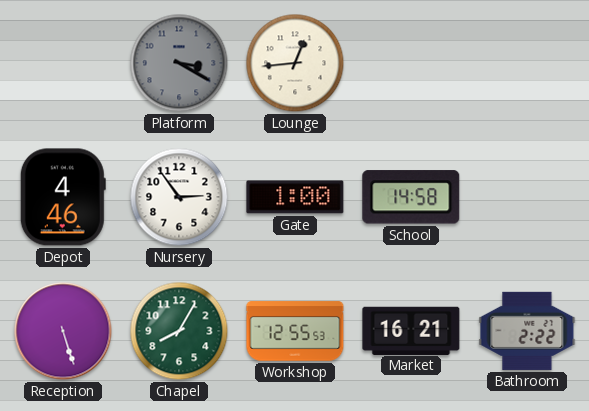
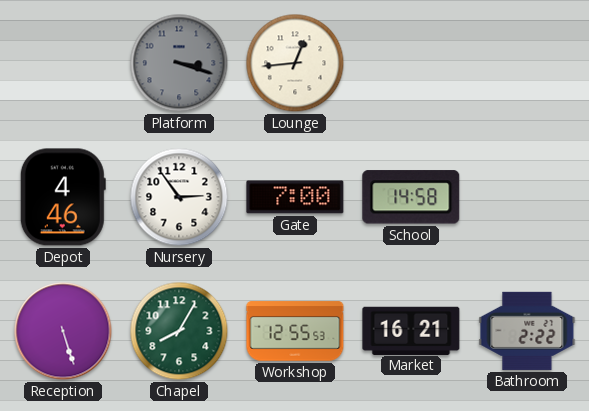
Platform: 3:20 -> 3:18 (179, 63)
Gate: 1:00 -> 7:00 (295, 197)
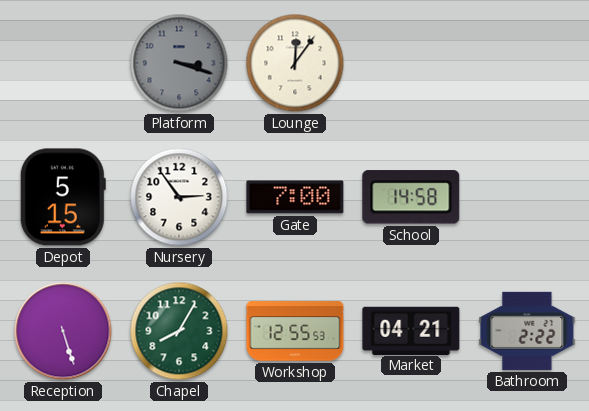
Lounge: 12:44 -> 12:06 (295, 63)
Depot: 4:46 -> 5:15 (63, 197)
Market: 16:21 -> 04:21 (411, 330)
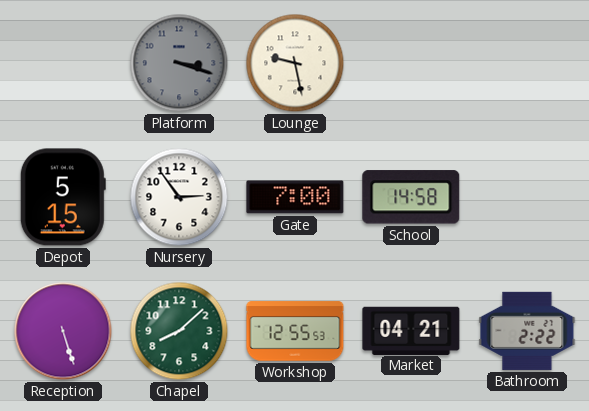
Lounge: 12:06 -> 9:28 (295, 63)
Chapel: 8:05 -> 8:08 (179, 331)
